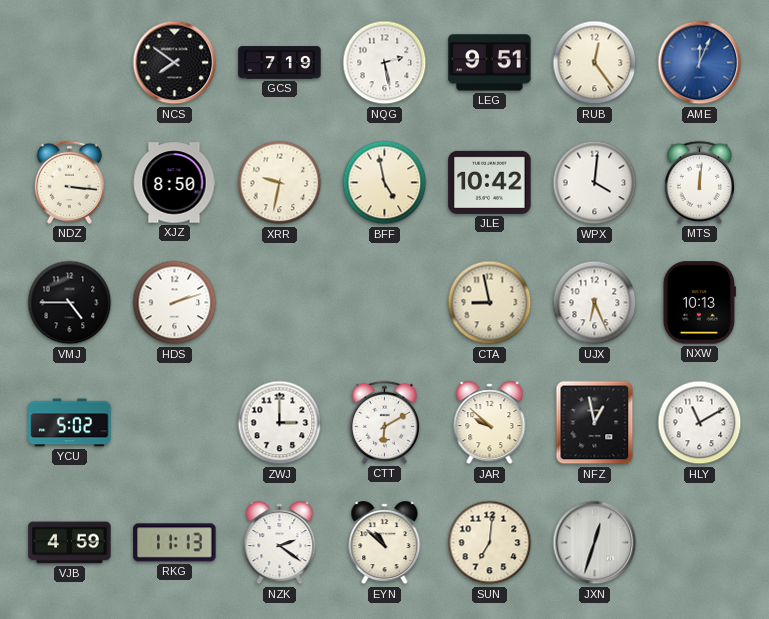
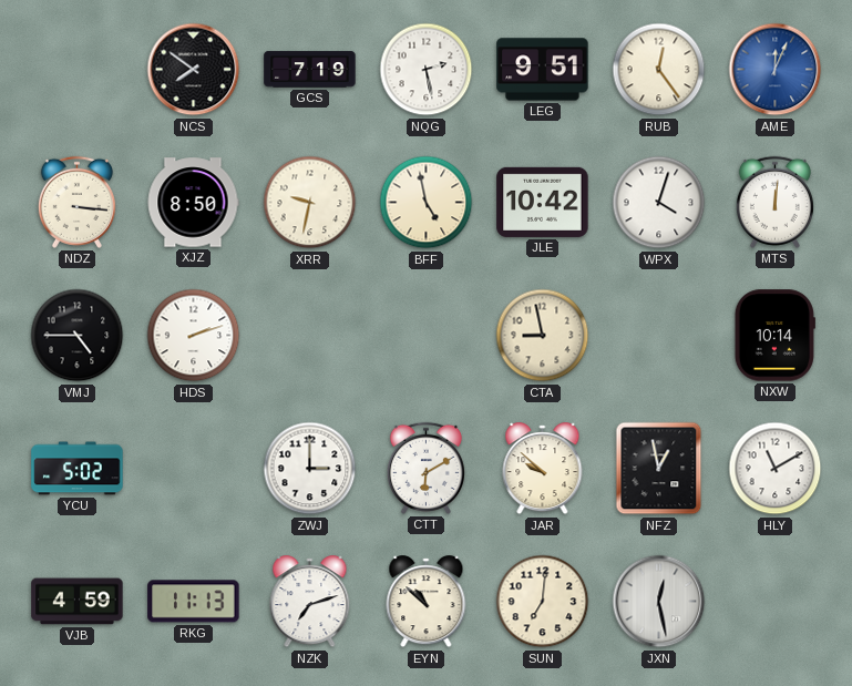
WPX: 4:01 -> 4:03 (659, 203)
UJX: 6:26 -> none (595, 303)
NXW: 10:13 -> 10:14 (774, 336)
NZK: 2:21 -> 7:12 (310, 602)
JXN: 12:33 -> 12:28 (659, 602)
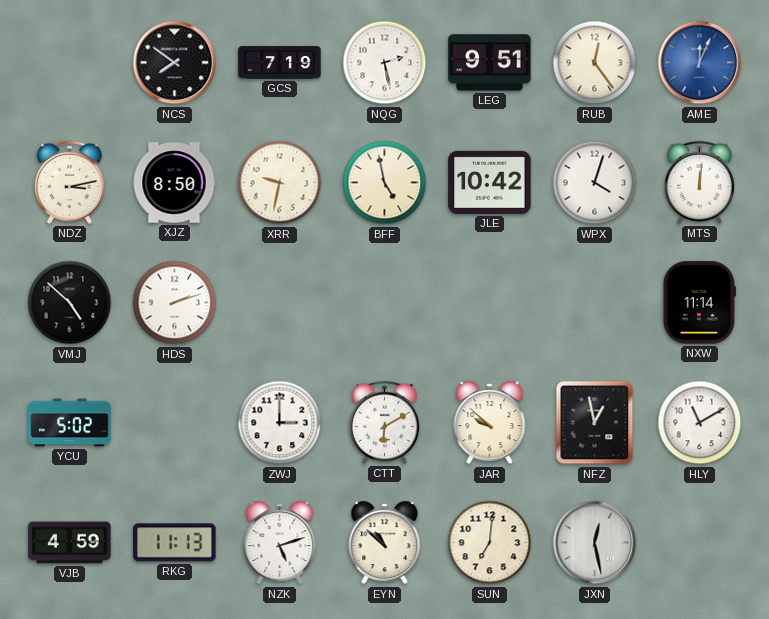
NDZ: 3:16 -> 3:13 (69, 182)
VMJ: 4:45 -> 4:52 (70, 303)
CTA: 8:58 -> none (543, 336)
NXW: 10:14 -> 11:14 (699, 303)
NZK: 7:12 -> 5:12 (280, 543)
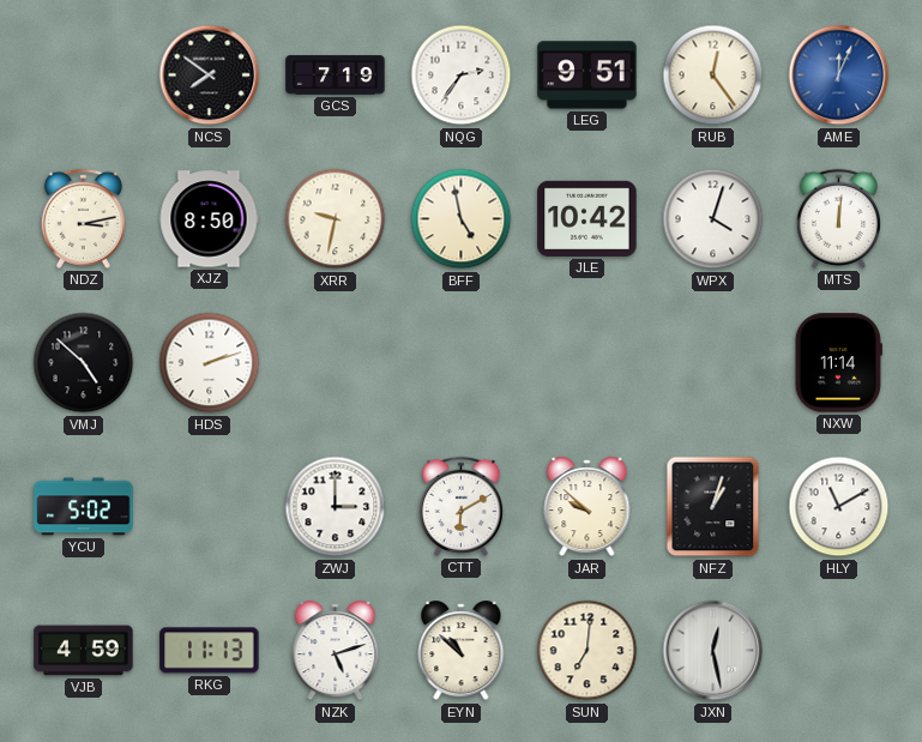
NQG: 2:28 -> 2:36 (462, 76)
NFZ: 12:58 -> 1:03 (713, 507)
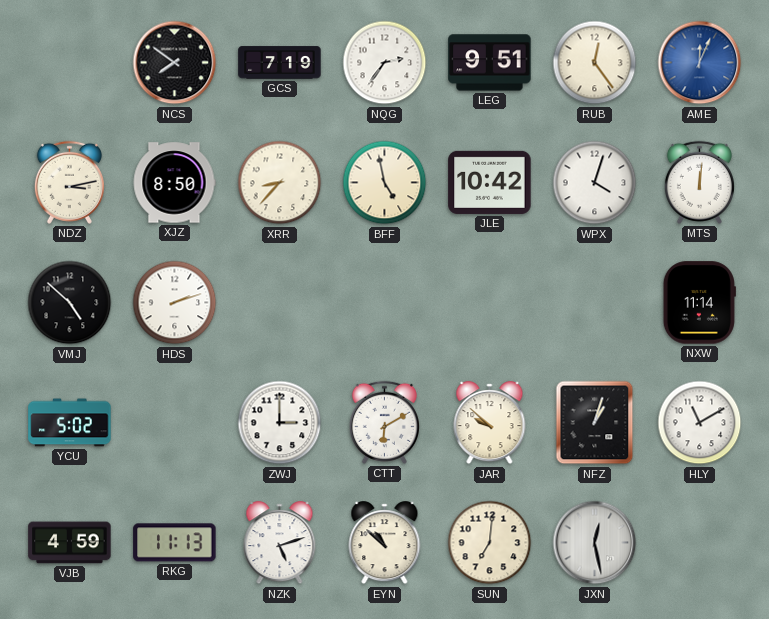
XRR: 9:32 -> 8:37 (280, 183)
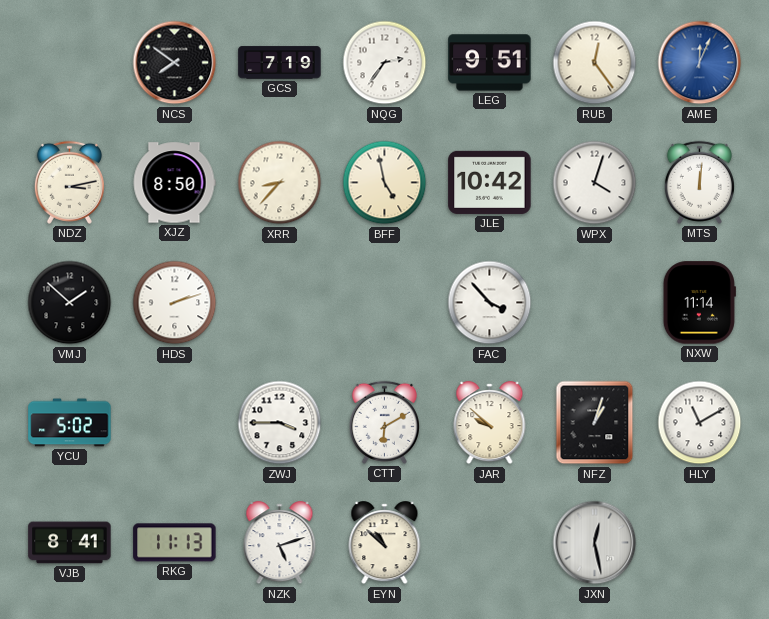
VMJ: 4:52 -> 1:52 (70, 303)
FAC: none -> 3:53 (490, 303)
ZWJ: 3:00 -> 3:45 (280, 423)
VJB: 4:59 -> 8:41 (70, 543)
SUN: 7:01 -> none (490, 543)
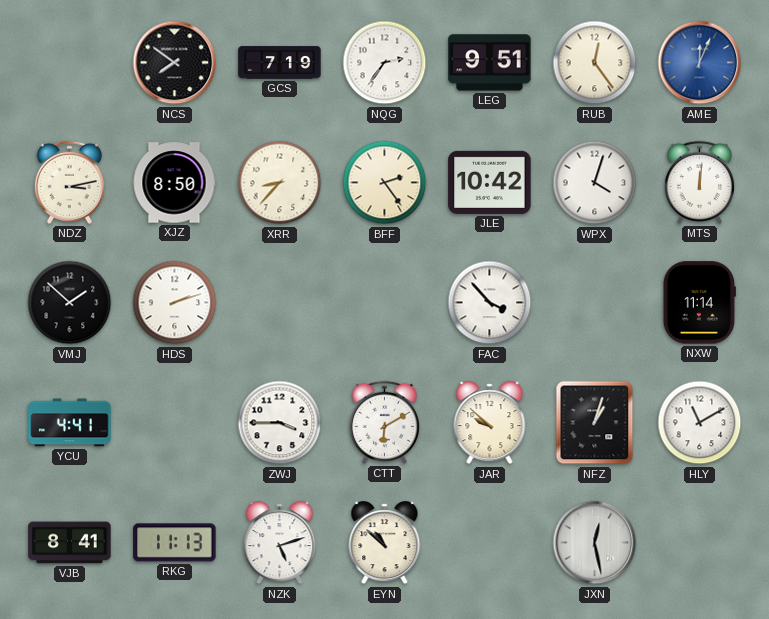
BFF: 4:58 -> 2:24 (385, 183)
YCU: 5:02 -> 4:41 (70, 423)
